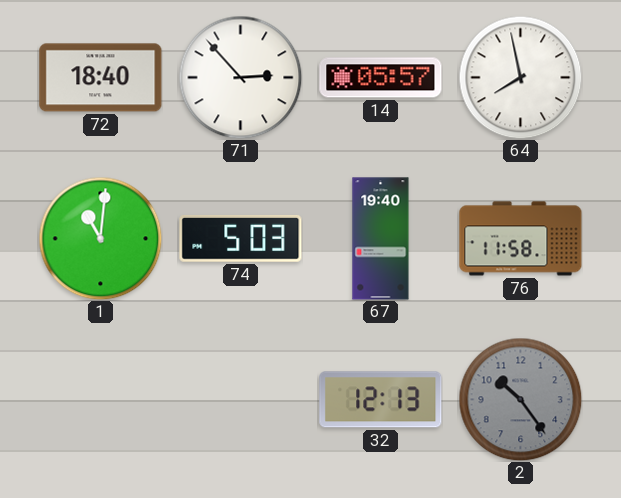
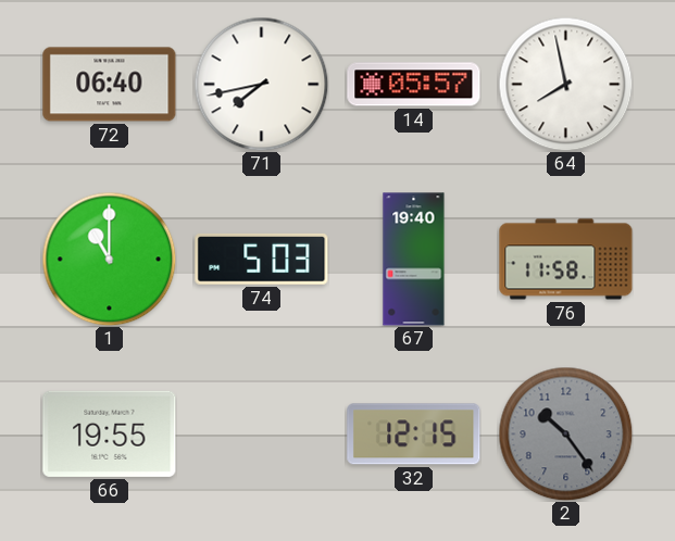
72: 18:40 -> 06:40 (110, 85)
71: 2:53 -> 7:43 (261, 84)
1: 11:01 -> 11:00 (109, 259)
66: none -> 19:55 (110, 433)
32: 12:13 -> 12:15 (414, 435)
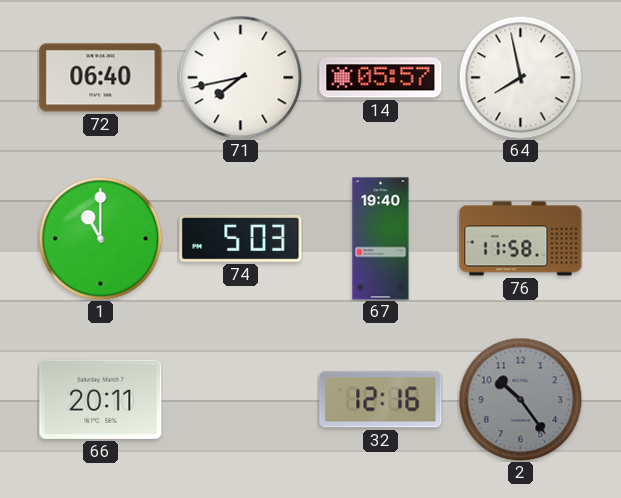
66: 19:55 -> 20:11 (101, 399)
32: 12:15 -> 12:16 (381, 400)
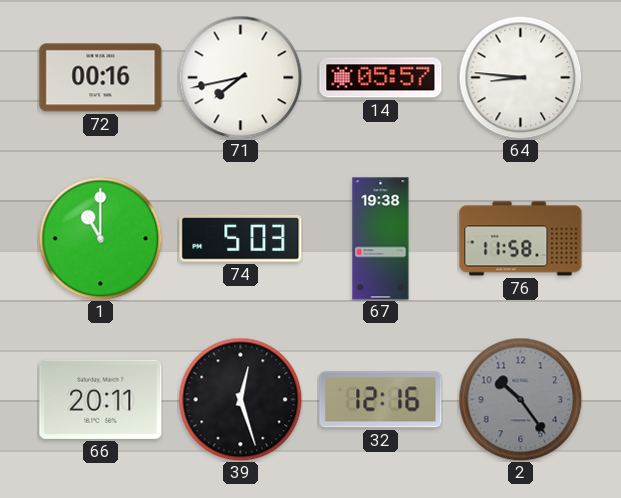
72: 06:40 -> 00:16 (101, 78)
64: 7:58 -> 8:46 (520, 77)
67: 19:40 -> 19:38 (381, 239)
39: none -> 12:27 (240, 399)
